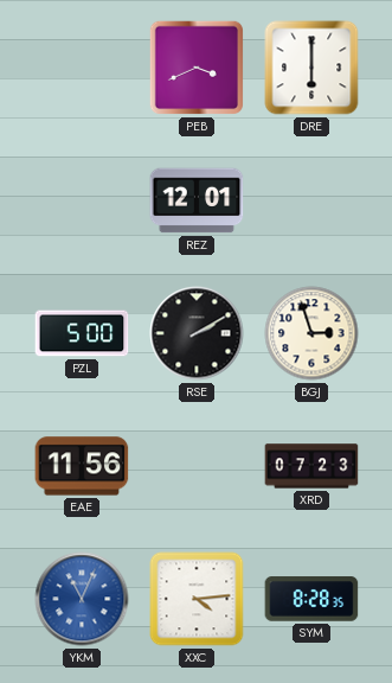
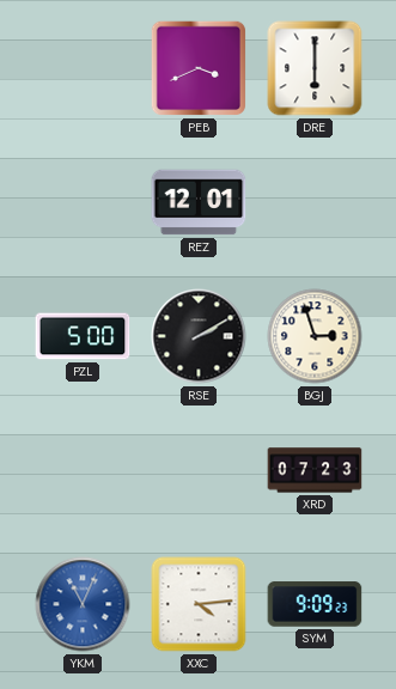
EAE: 11:56 -> none (82, 466)
SYM: 8:28 -> 9:09 (315, 604)
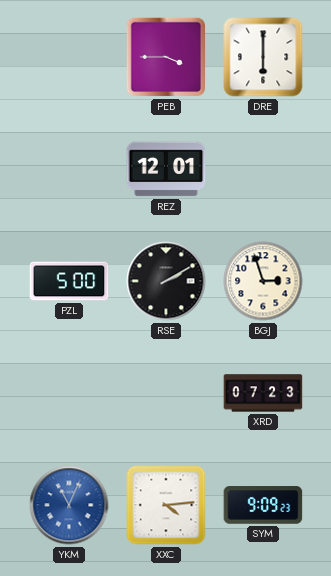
PEB: 3:41 -> 3:45 (166, 57)
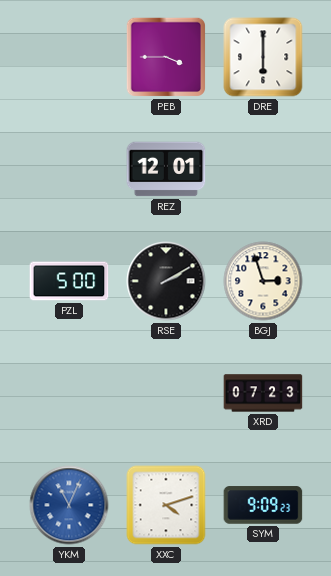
XXC: 4:14 -> 4:12 (166, 505)
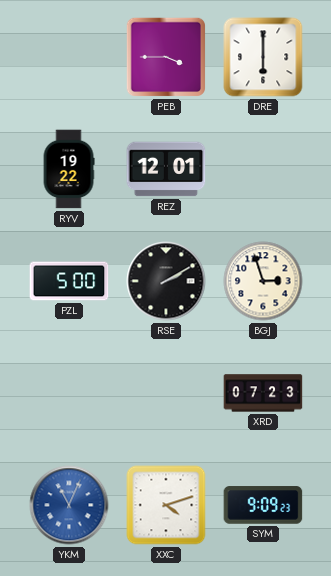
RYV: none -> 19:22 (69, 169)
